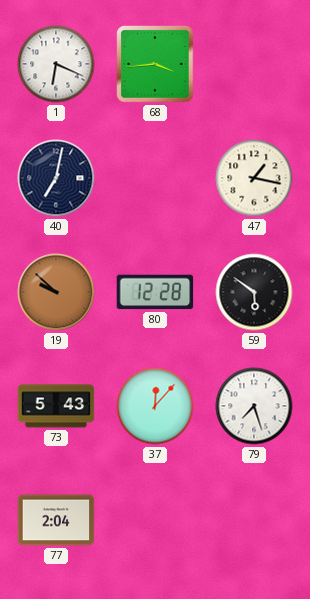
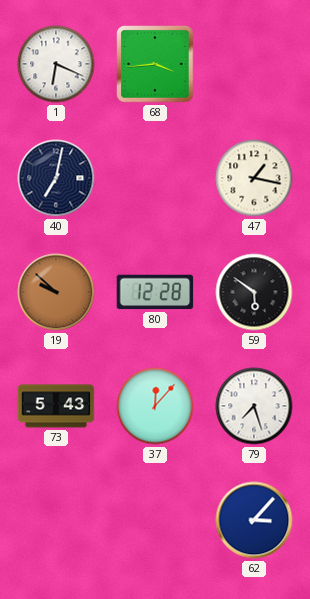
77: 2:04 -> none (56, 520)
62: none -> 3:07 (254, 520)
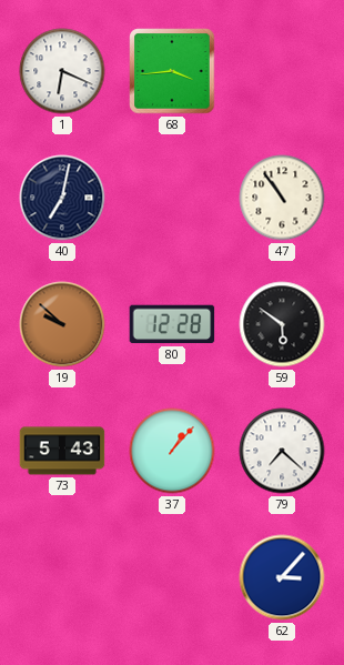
47: 1:17 -> 10:54 (282, 198)
37: 12:07 -> 1:07 (172, 451)
79: 7:27 -> 7:22 (282, 451)
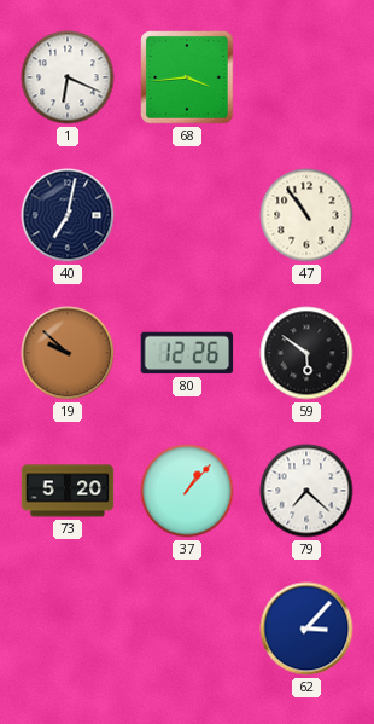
80: 12:28 -> 12:26 (187, 353)
73: 5:43 -> 5:20 (68, 491)
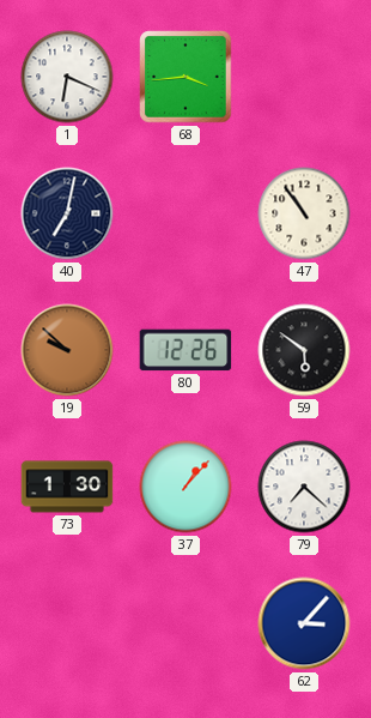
73: 5:20 -> 1:30 (67, 487)
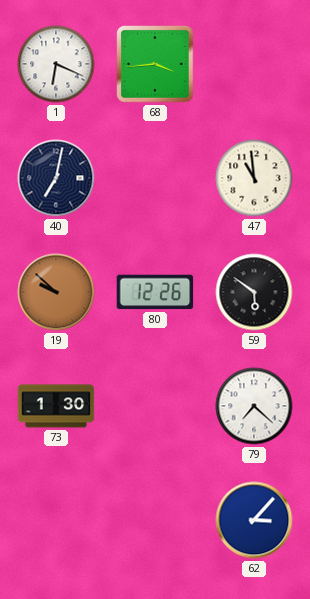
47: 10:54 -> 10:59 (254, 178)
37: 1:07 -> none (185, 487)
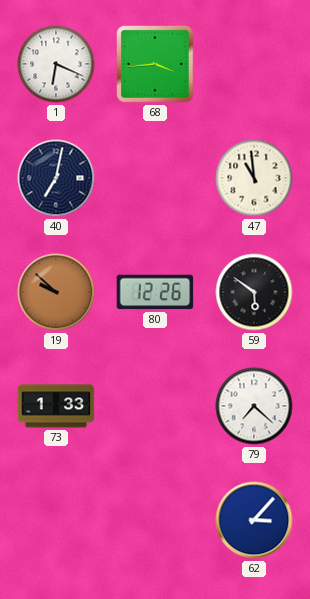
73: 1:30 -> 1:33 (56, 406)
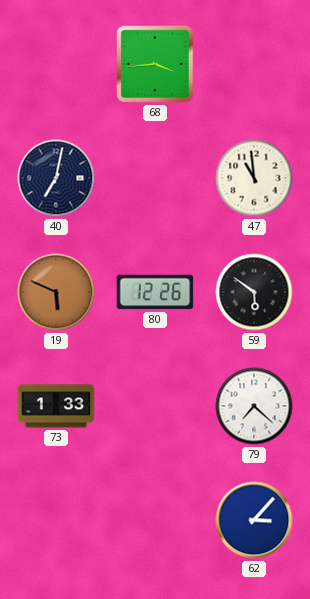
1: 6:19 -> none (56, 64)
19: 9:52 -> 5:49 (56, 292)
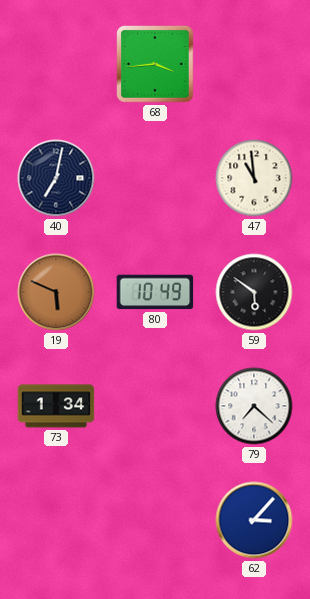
80: 12:26 -> 10:49 (155, 292)
73: 1:33 -> 1:34 (56, 406)
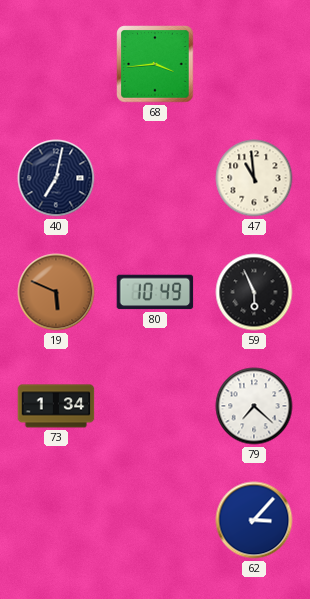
59: 5:51 -> 5:56 (254, 292)
